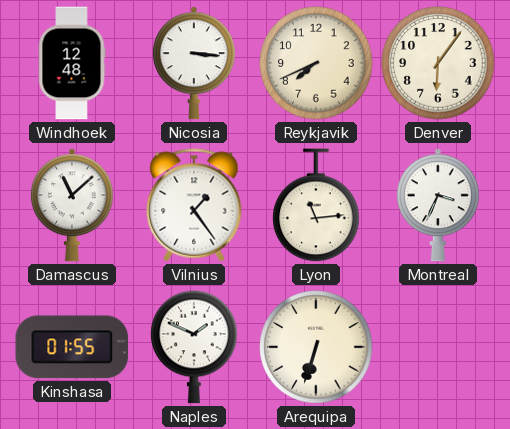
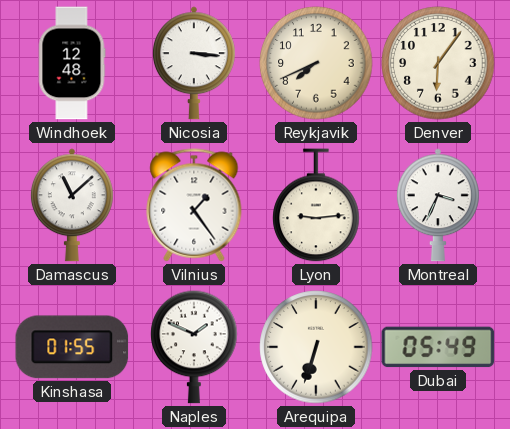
Lyon: 11:14 -> 9:14 (316, 205)
Dubai: none -> 05:49 (438, 347)
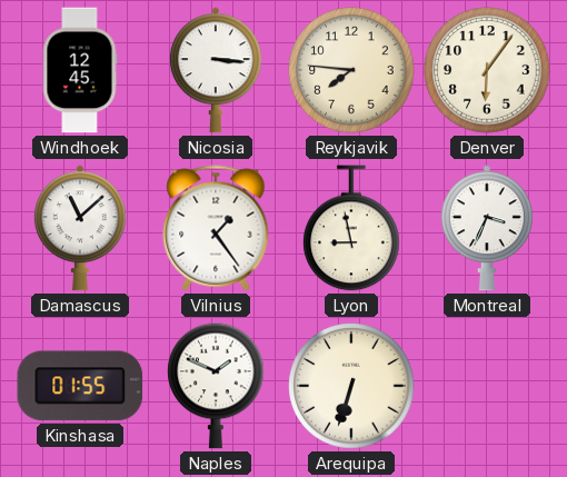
Windhoek: 12:48 -> 12:45 (80, 70)
Reykjavik: 7:41 -> 7:46 (351, 70)
Lyon: 9:14 -> 8:58 (351, 228)
Dubai: 05:49 -> none (438, 347)
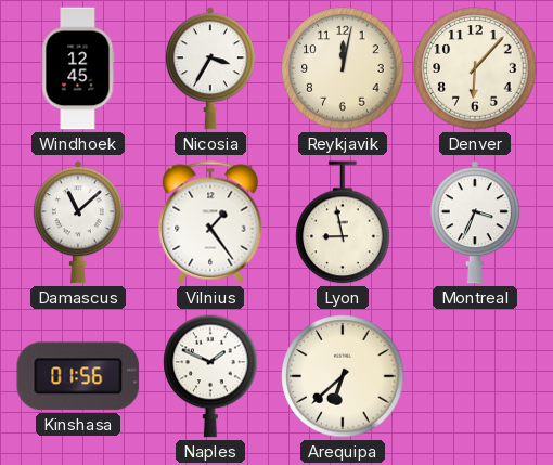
Nicosia: 3:16 -> 3:35 (210, 68)
Reykjavik: 7:46 -> 12:02 (343, 68)
Denver: 6:06 -> 6:07 (475, 68)
Kinshasa: 01:55 -> 01:56 (78, 376)
Arequipa: 6:33 -> 6:38 (343, 376)
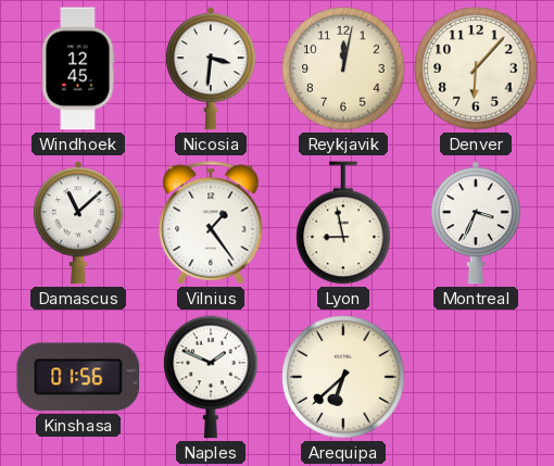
Nicosia: 3:35 -> 3:31 (211, 68)
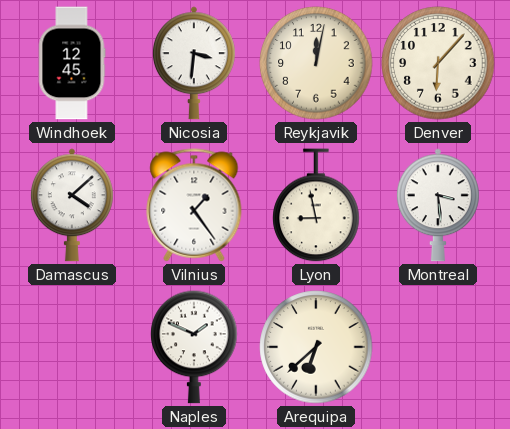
Damascus: 11:08 -> 4:08 (72, 205)
Montreal: 3:34 -> 3:29 (438, 205)
Kinshasa: 01:56 -> none (78, 377)
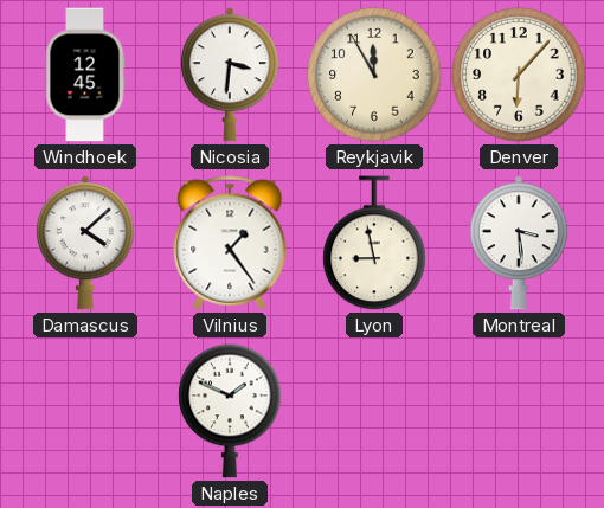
Reykjavik: 12:02 -> 11:55 (374, 75)
Arequipa: 6:38 -> none (316, 347)
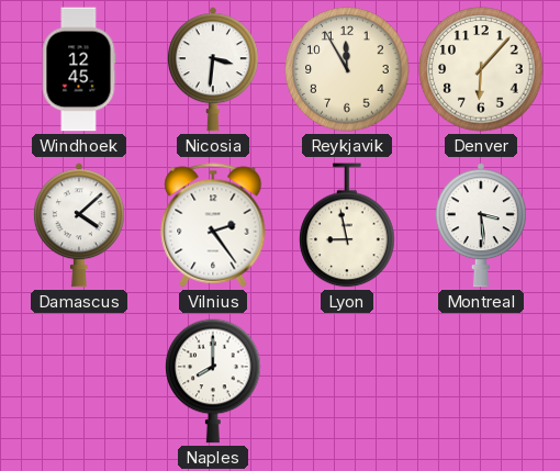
Vilnius: 1:24 -> 2:24 (213, 225)
Naples: 1:49 -> 8:00 (213, 381)
